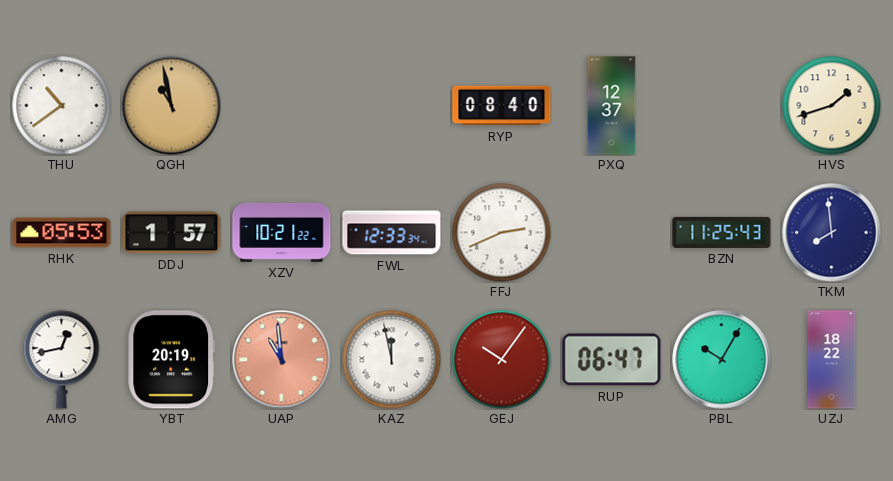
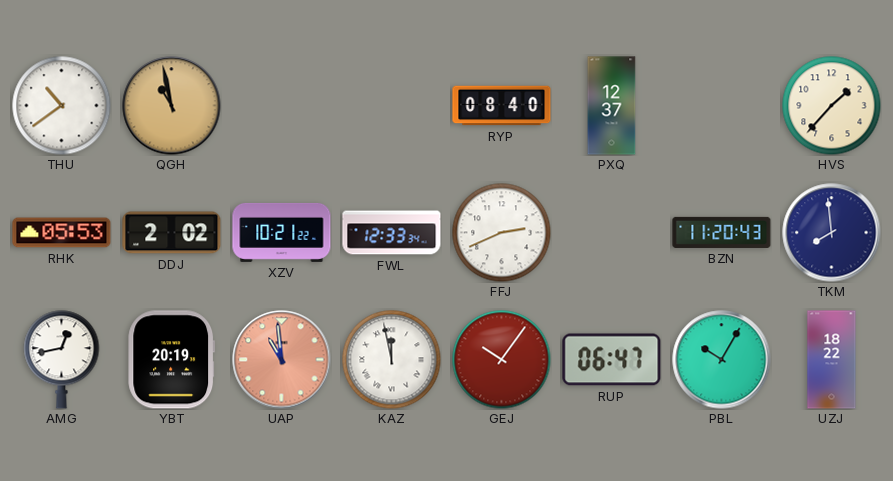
HVS: 1:42 -> 1:37 (832, 106)
DDJ: 1:57 -> 2:02 (172, 233)
BZN: 11:25 -> 11:20 (722, 232)
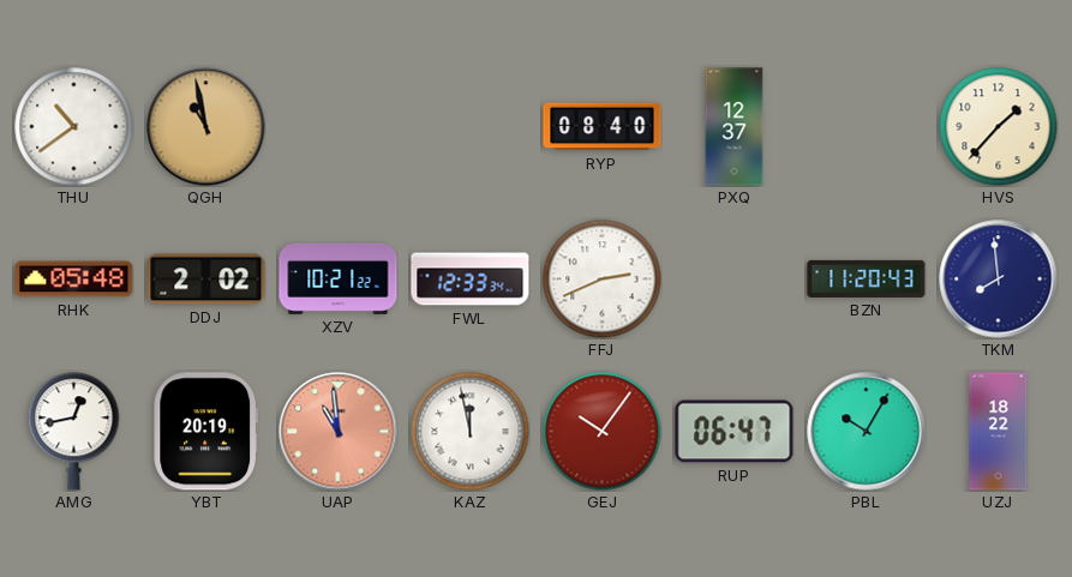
RHK: 05:53 -> 05:48 (74, 280)
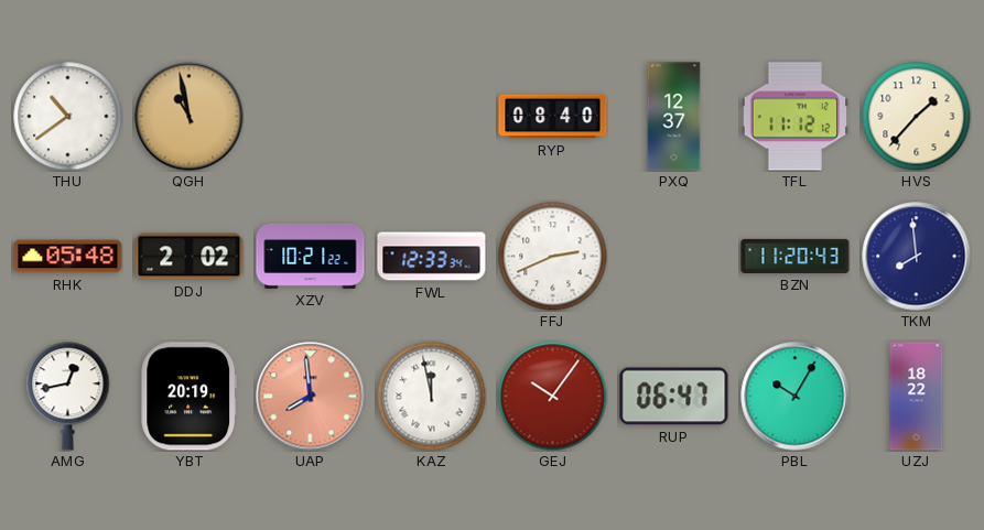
TFL: none -> 11:12 (794, 117)
UAP: 10:59 -> 7:59 (311, 397)
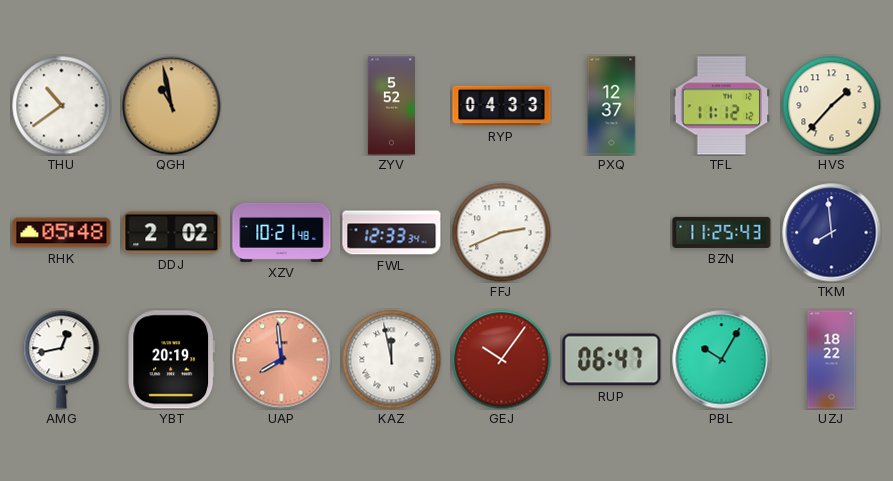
ZYV: none -> 5:52 (391, 106)
RYP: 08:40 -> 04:33 (502, 106)
XZV: 10:21:22 -> 10:21:48 (282, 232)
BZN: 11:20 -> 11:25 (722, 232)
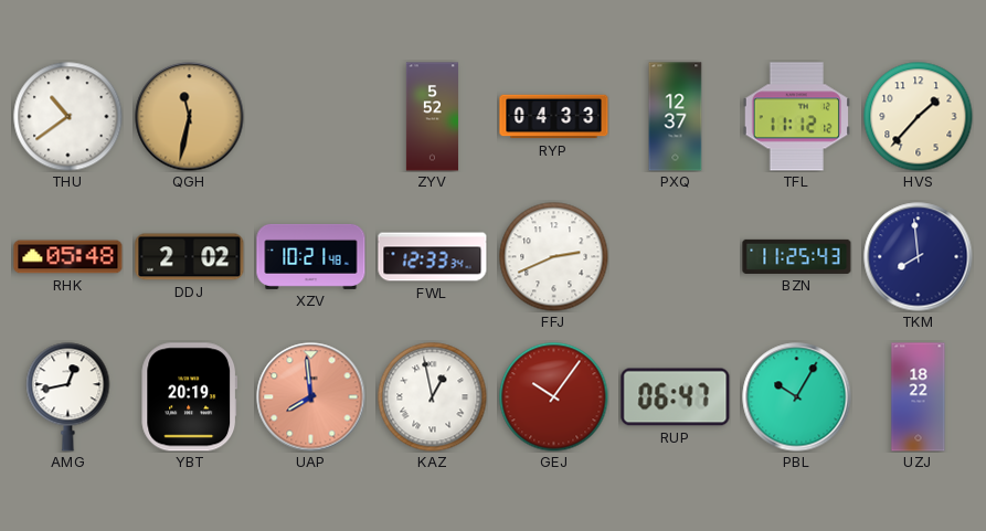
QGH: 10:58 -> 11:32 (190, 117)
KAZ: 11:58 -> 12:58 (433, 397)
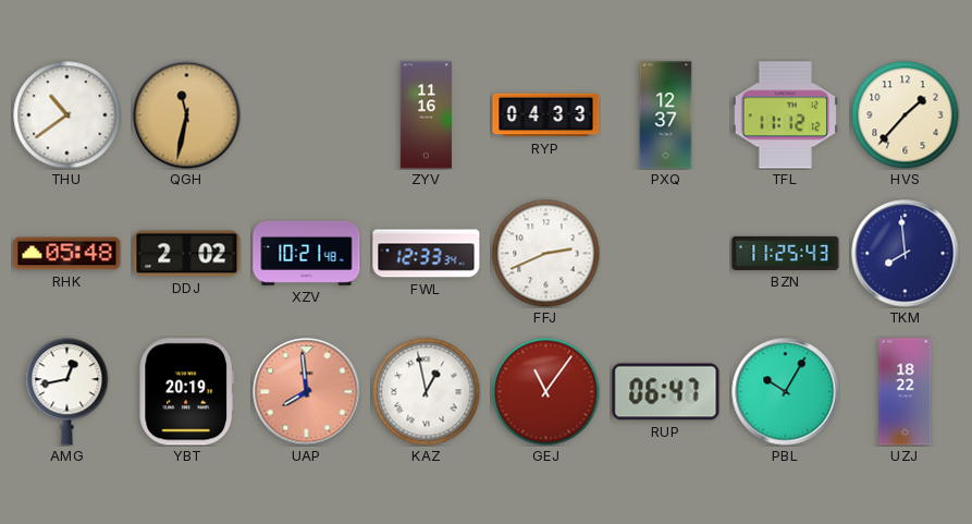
ZYV: 5:52 -> 11:16 (426, 115)
GEJ: 10:06 -> 11:06 (546, 392)
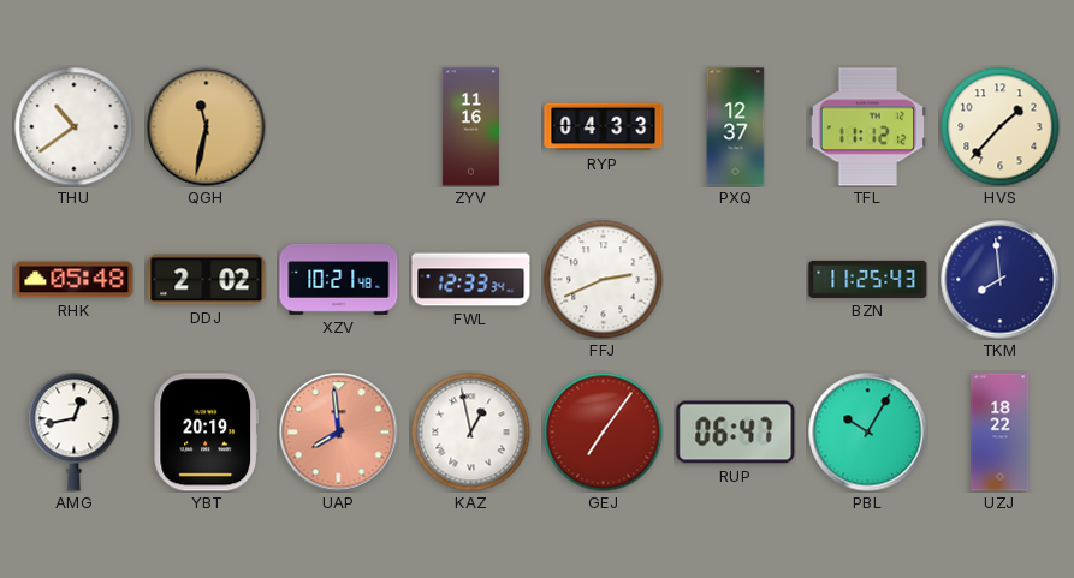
GEJ: 11:06 -> 7:06 (604, 433)
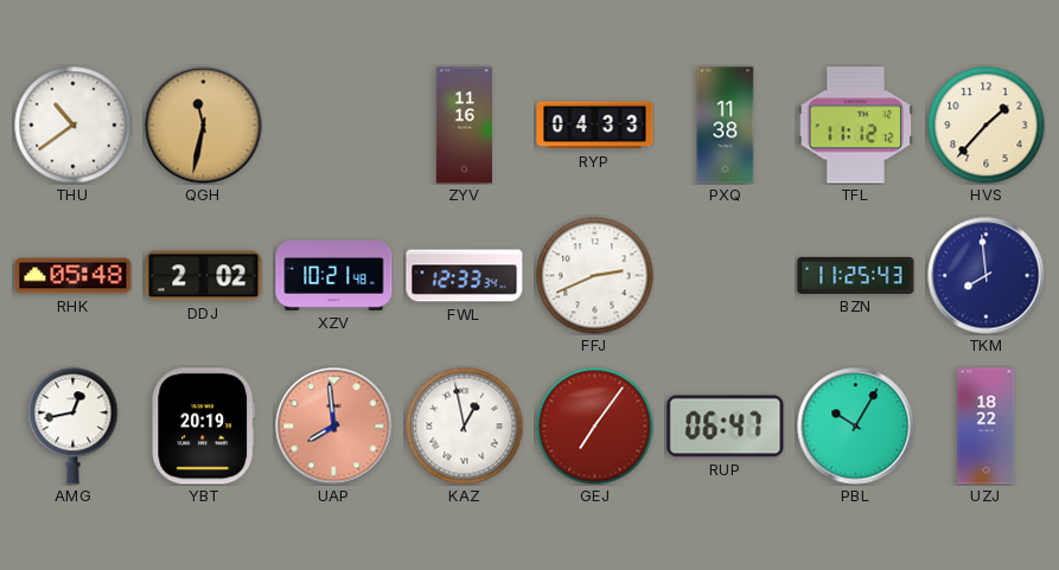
PXQ: 12:37 -> 11:38 (726, 126)
